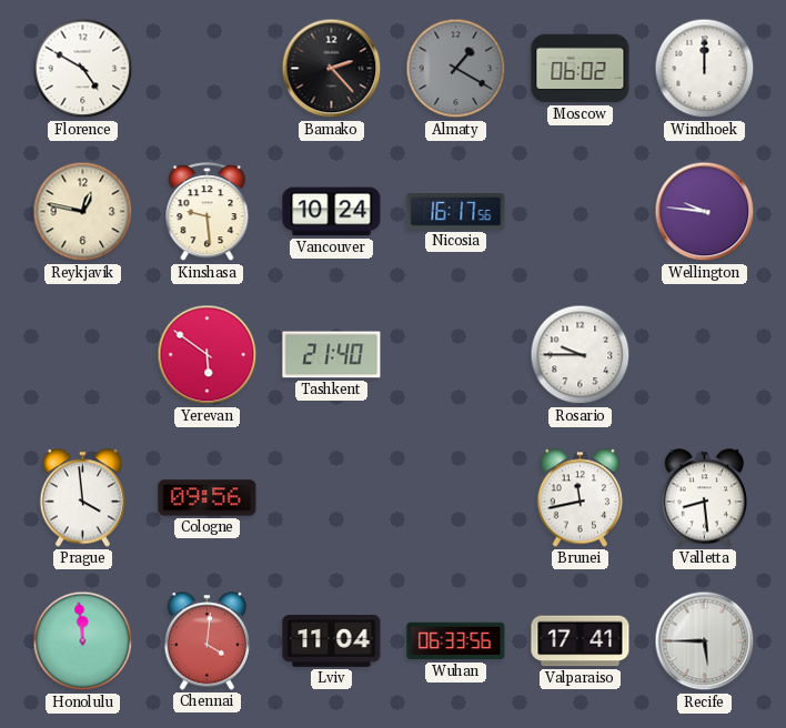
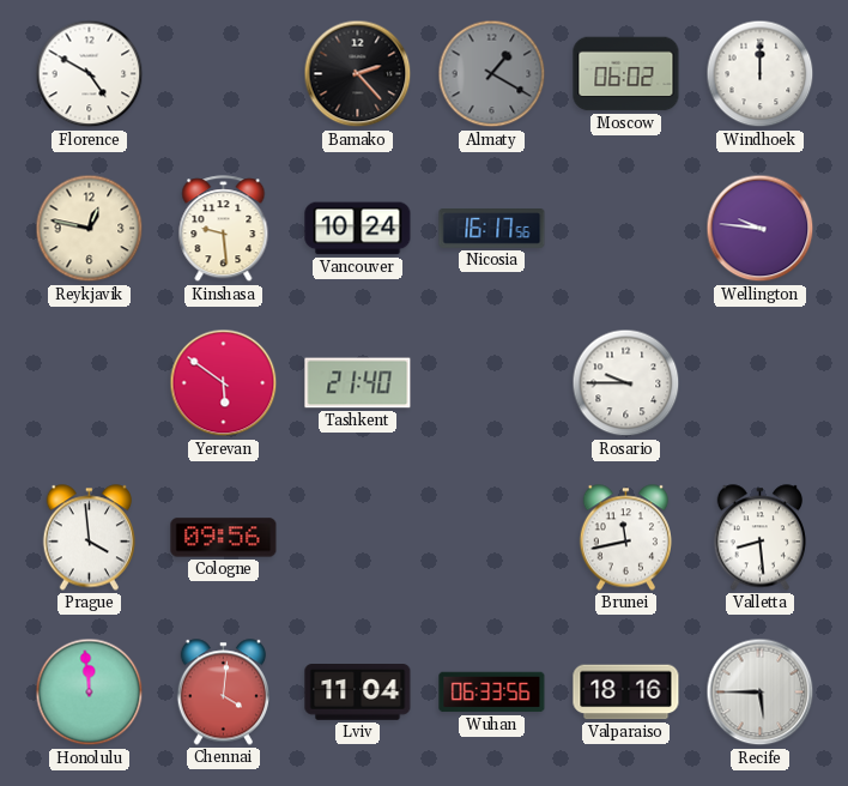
Valparaiso: 17:41 -> 18:16 (626, 693)
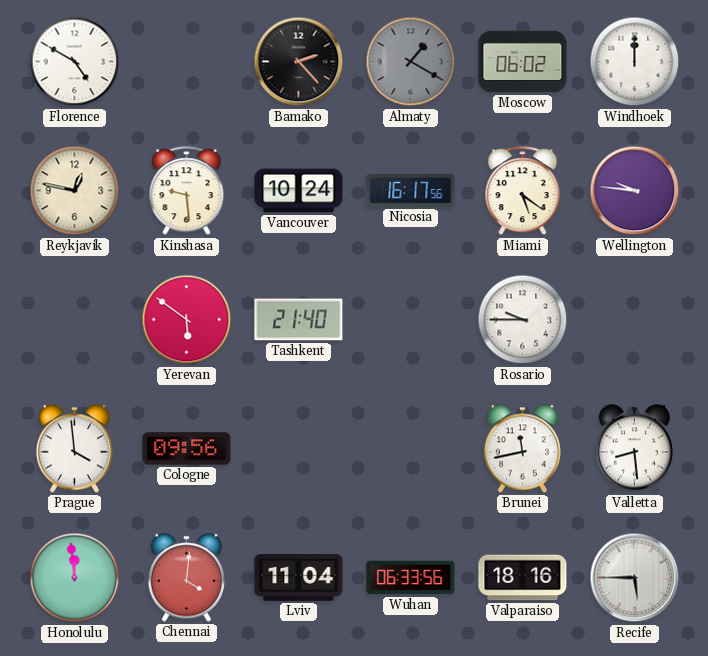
Miami: none -> 5:21 (523, 191)
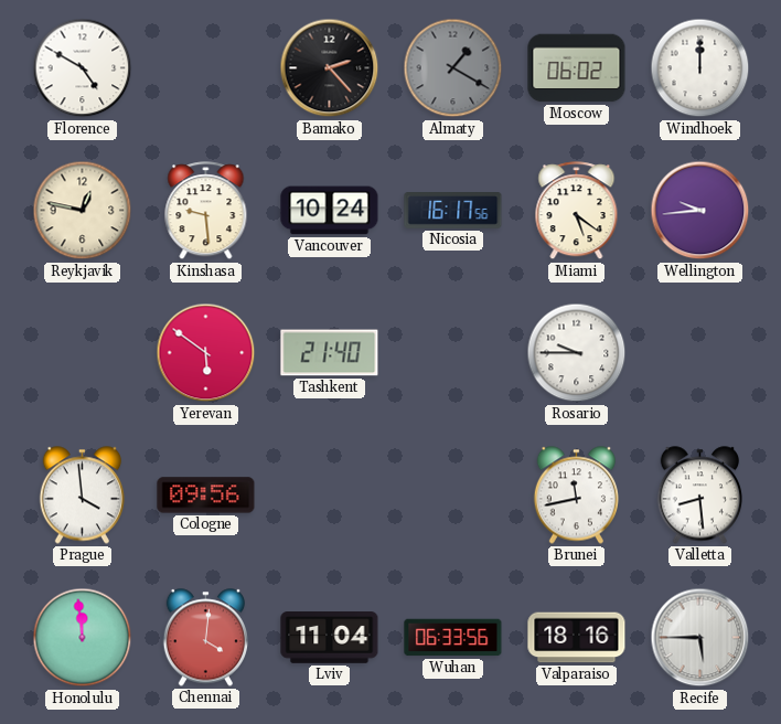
Wellington: 9:46 -> 9:44 (700, 211)
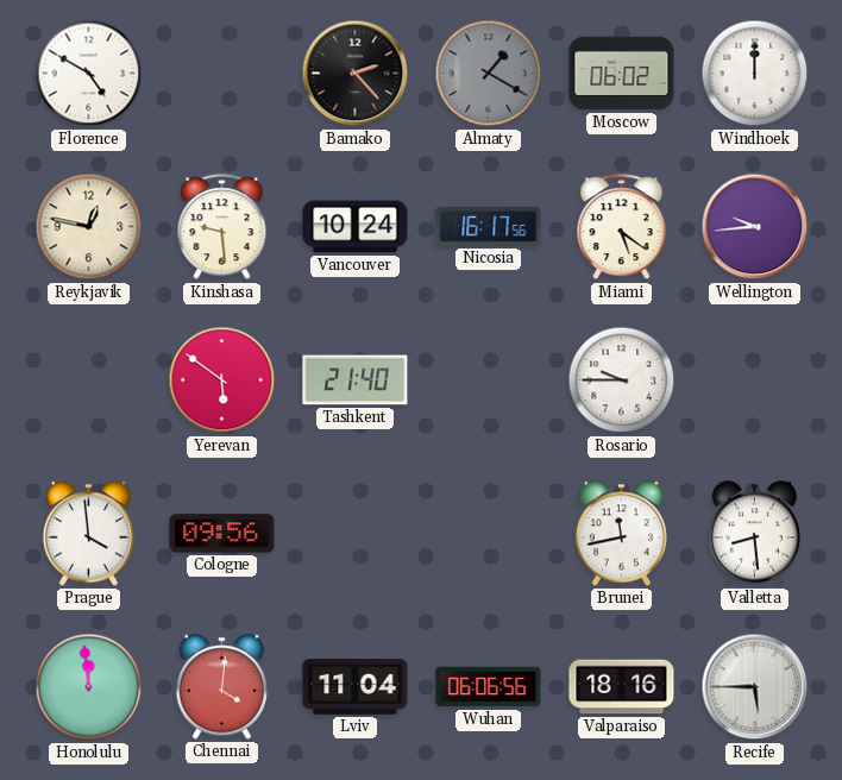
Wuhan: 06:33 -> 06:06 (489, 687)
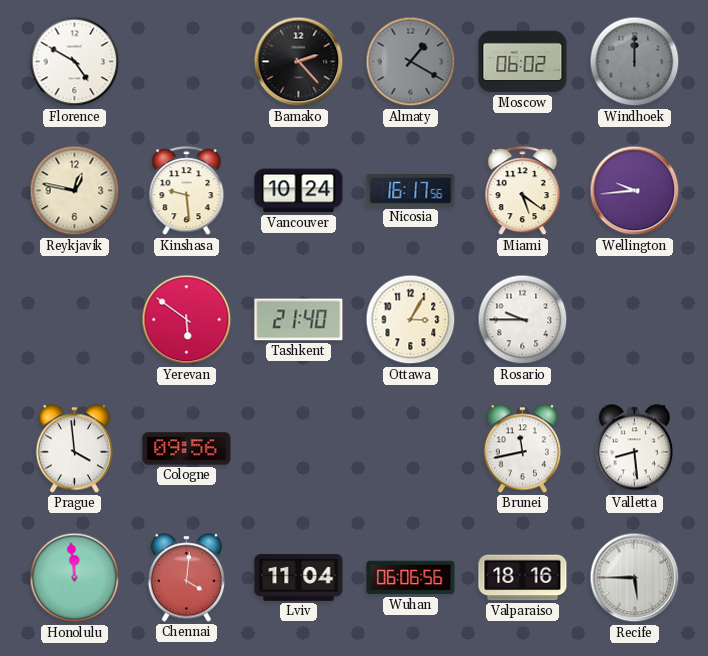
Windhoek dial: white -> grey (635, 62)
Ottawa: none -> 3:05 (411, 320)
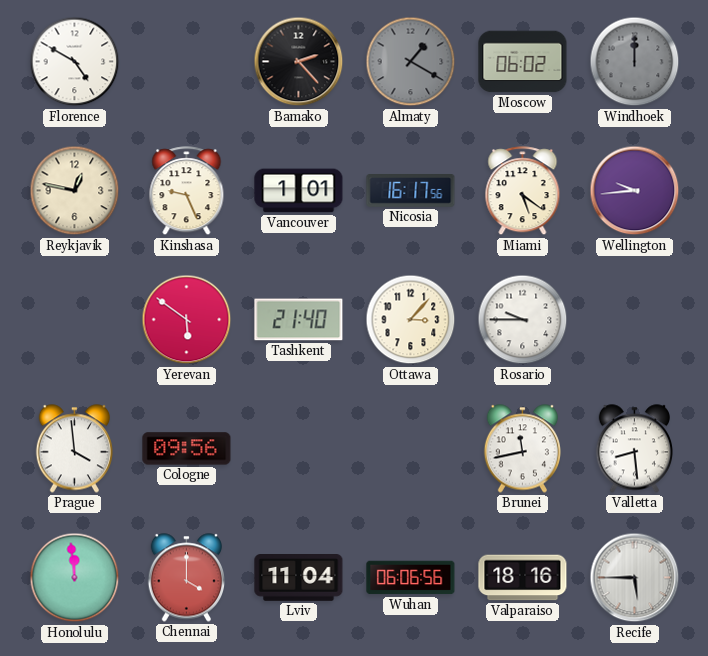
Kinshasa: 9:29 -> 9:26 (187, 191)
Vancouver: 10:24 -> 1:01 (299, 191)
Ottawa: 3:05 -> 3:07 (411, 320)
Chennai: 4:01 -> 4:00 (186, 578)
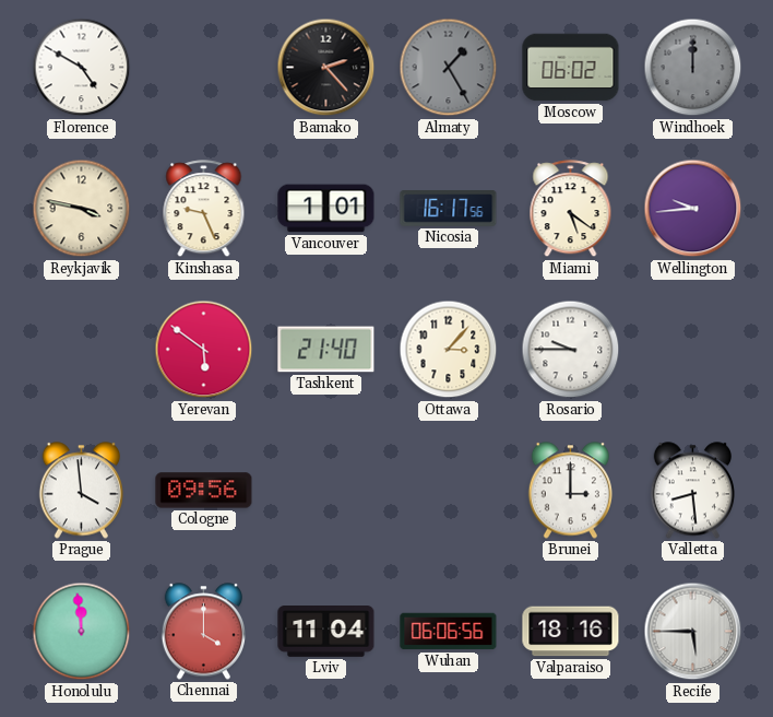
Almaty: 1:20 -> 1:25 (449, 68)
Reykjavik: 12:47 -> 3:47 (82, 209)
Brunei: 11:43 -> 3:00 (570, 491)
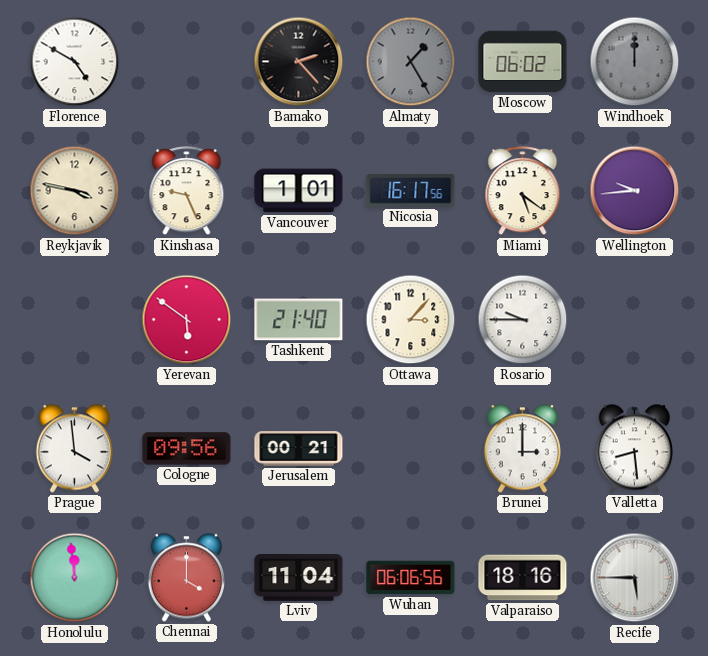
Jerusalem: none -> 00:21 (299, 449)
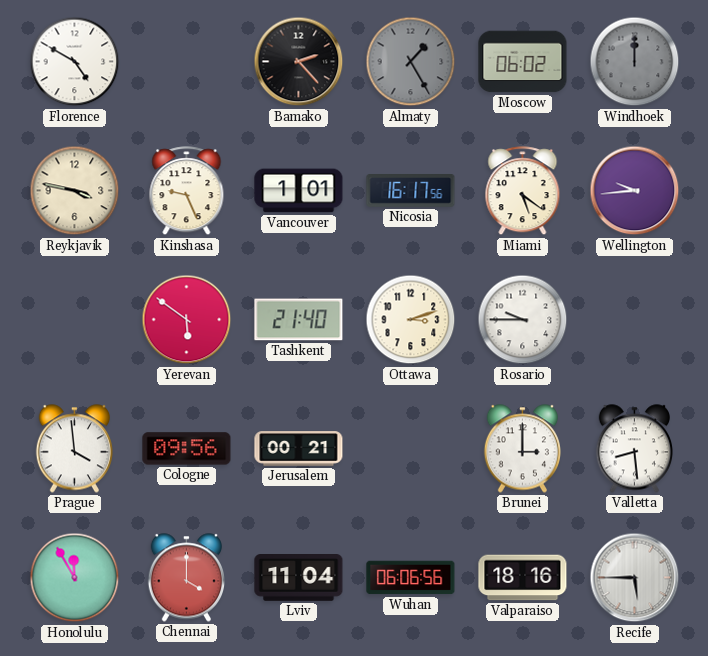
Ottawa: 3:07 -> 3:12 (411, 320)
Honolulu: 11:59 -> 11:55 (75, 578)
